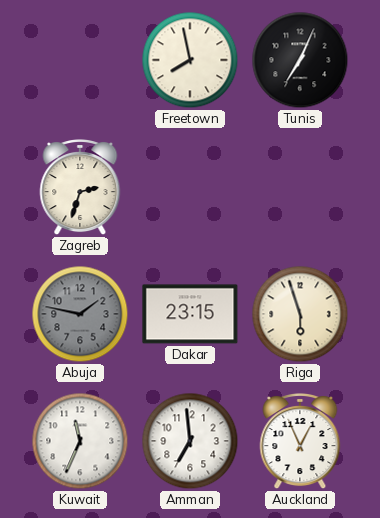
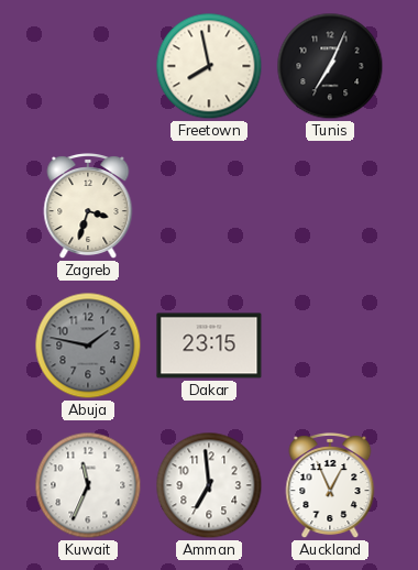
Zagreb: 2:33 -> 3:33 (88, 207)
Riga: 5:57 -> none (300, 314)
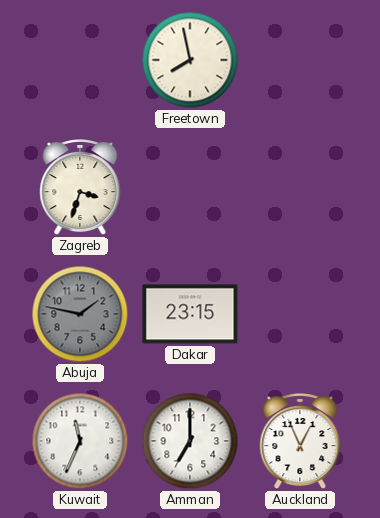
Tunis: 7:04 -> none (330, 66)
Amman: 6:59 -> 7:00 (190, 441)
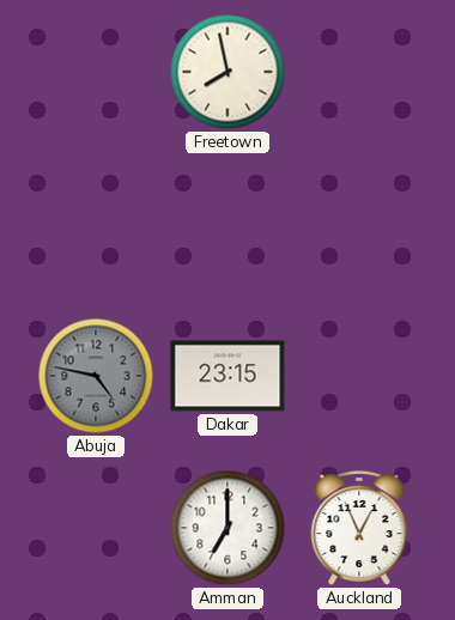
Zagreb: 3:33 -> none (80, 188)
Abuja: 1:47 -> 4:47 (96, 376)
Kuwait: 11:34 -> none (80, 441)
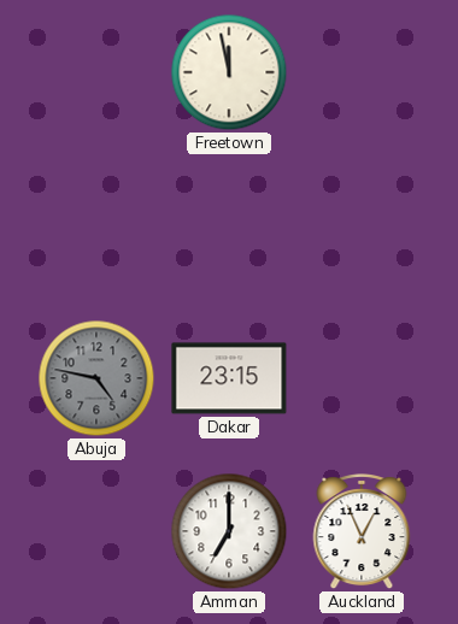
Freetown: 7:58 -> 11:58 (229, 72)
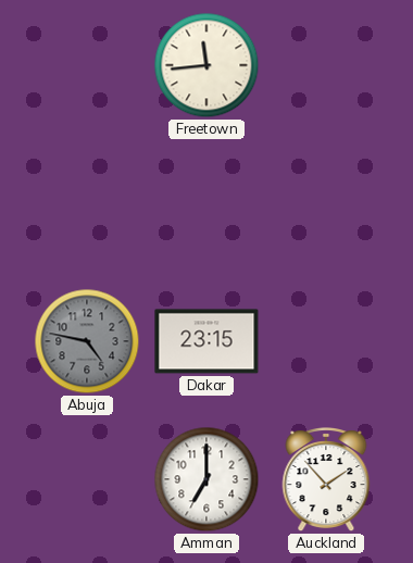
Freetown: 11:58 -> 11:44 (206, 65)
Auckland: 12:56 -> 1:53 (326, 480)
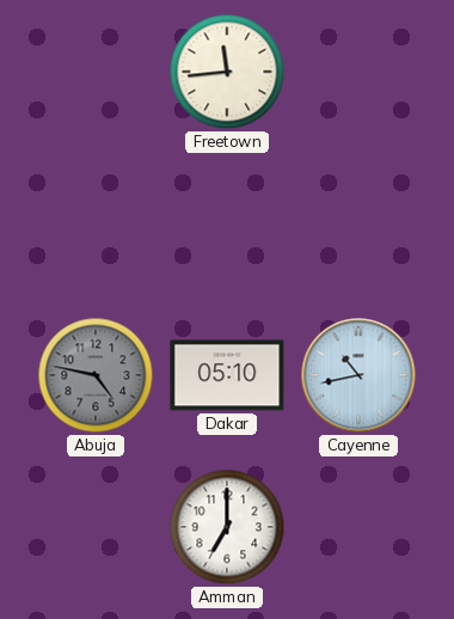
Dakar: 23:15 -> 05:10 (227, 375)
Cayenne: none -> 10:43 (358, 375)
Auckland: 1:53 -> none (326, 480)
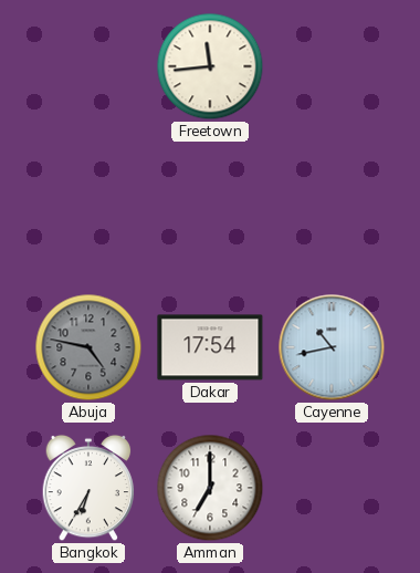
Dakar: 05:10 -> 17:54 (210, 347)
Bangkok: none -> 6:35 (88, 488)
